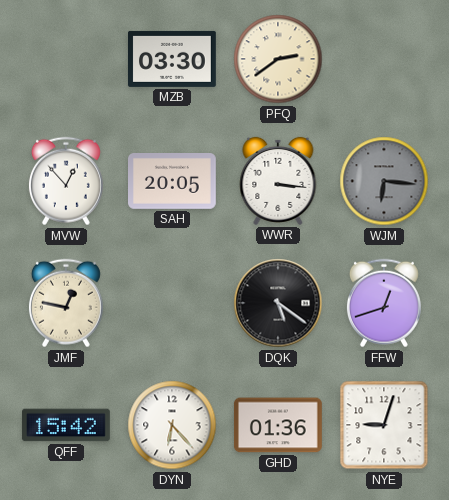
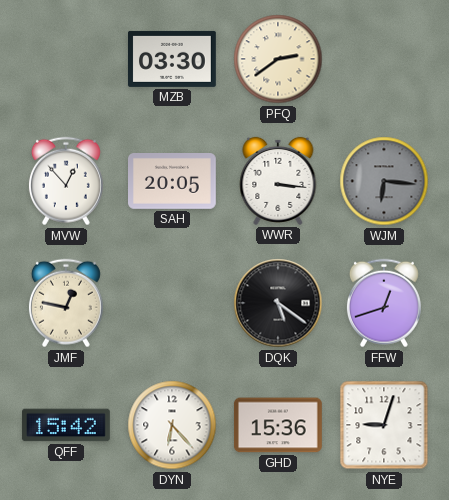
GHD: 01:36 -> 15:36 (278, 425)
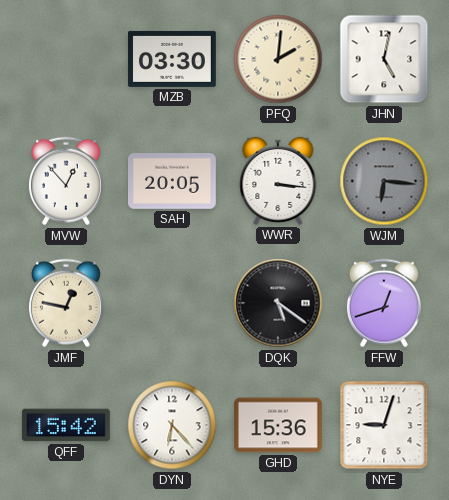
PFQ: 2:39 -> 2:01 (278, 59)
JHN: none -> 5:02 (384, 59)
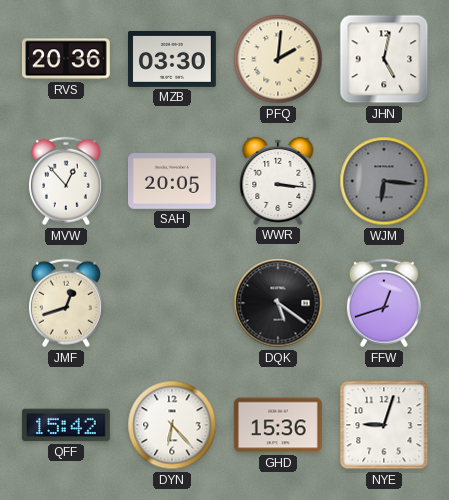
RVS: none -> 20:36 (67, 59)
JMF: 12:47 -> 12:42 (66, 303)
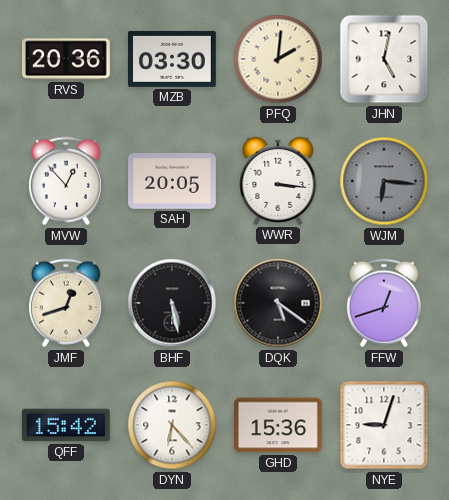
BHF: none -> 5:28 (172, 303)
